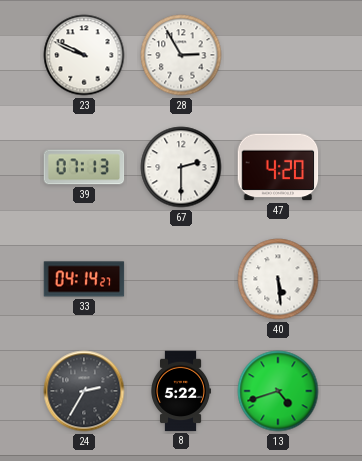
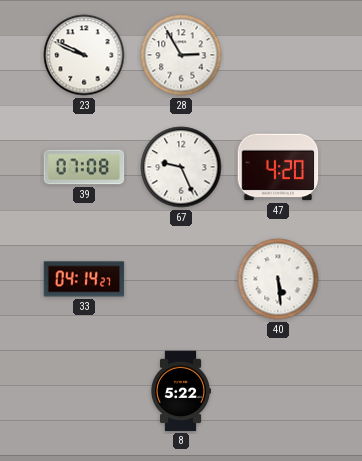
39: 07:13 -> 07:08 (84, 167)
67: 2:30 -> 9:26 (181, 167)
24: 2:35 -> none (84, 391)
13: 4:42 -> none (278, 391)
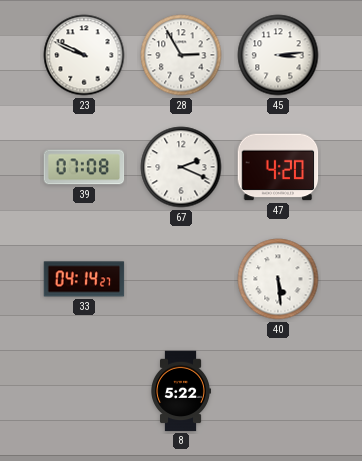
45: none -> 3:14 (278, 55)
67: 9:26 -> 2:19 (181, 167)
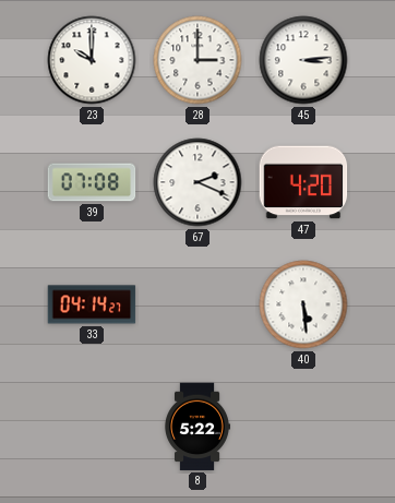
23: 9:49 -> 10:00 (92, 60)
28: 2:55 -> 3:00 (197, 60)
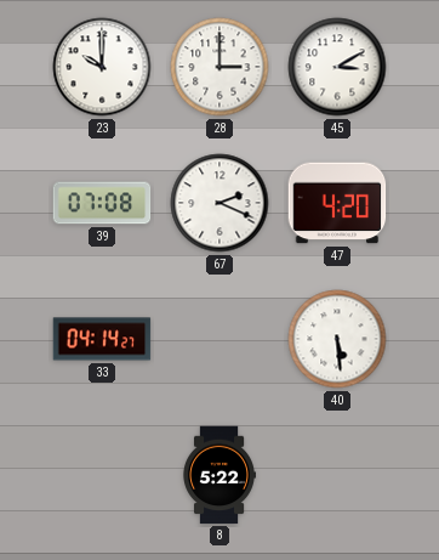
45: 3:14 -> 3:10 (337, 67)
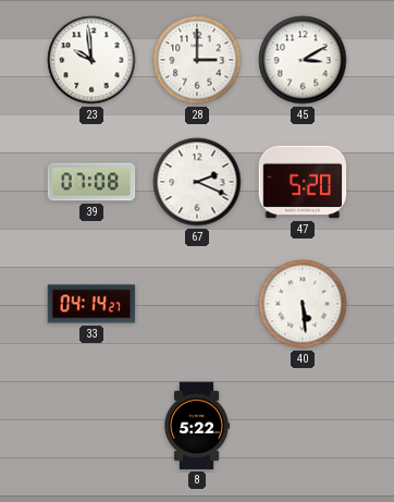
23: 10:00 -> 9:59 (91, 60)
47: 4:20 -> 5:20 (303, 182)
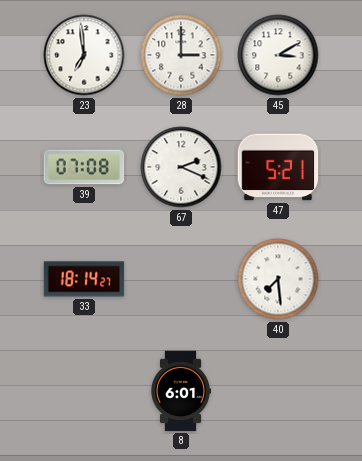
23: 9:59 -> 6:59 (84, 55)
47: 5:20 -> 5:21 (278, 167)
33: 04:14 -> 18:14 (84, 279)
40: 5:29 -> 7:29 (278, 279)
8: 5:22 -> 6:01 (181, 391)
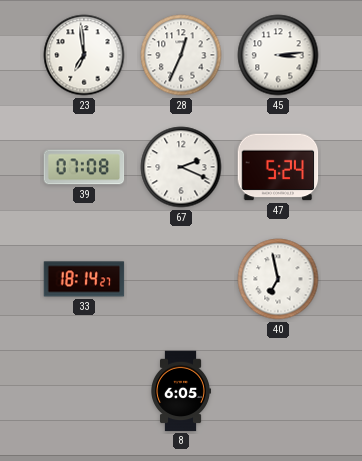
28: 3:00 -> 12:34 (181, 55)
45: 3:10 -> 3:14 (278, 55)
47: 5:21 -> 5:24 (278, 167)
40: 7:29 -> 6:58 (278, 279)
8: 6:01 -> 6:05 (181, 391)
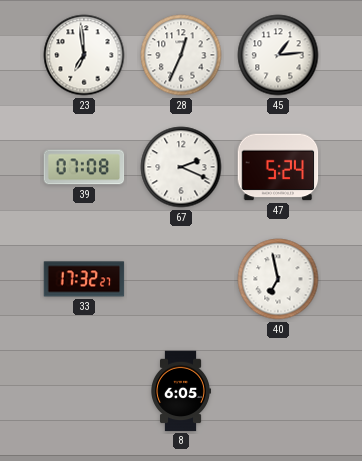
45: 3:14 -> 1:14 (278, 55)
33: 18:14 -> 17:32 (84, 279)
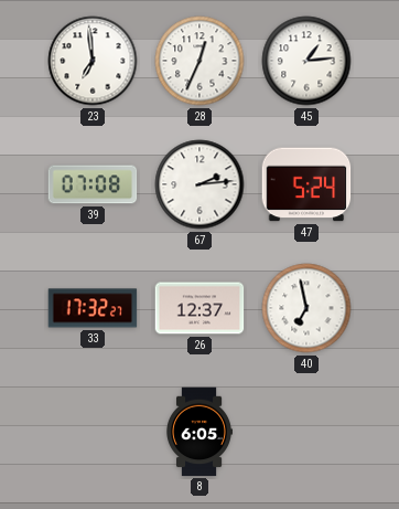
67: 2:19 -> 2:14 (199, 184)
26: none -> 12:37 (199, 308)
